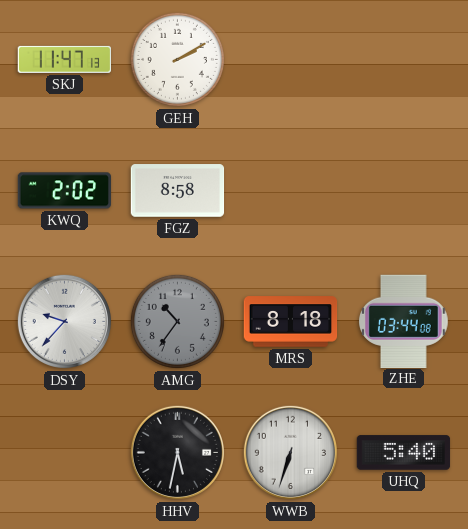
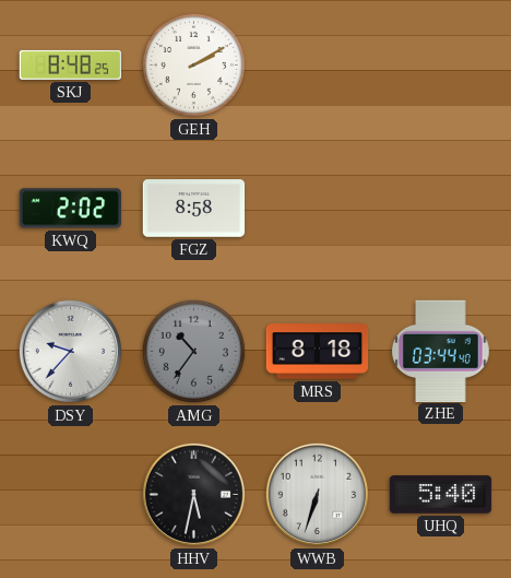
SKJ: 11:47 -> 8:48 (70, 64)
ZHE: 03:44:08 -> 03:44:40 (441, 351)
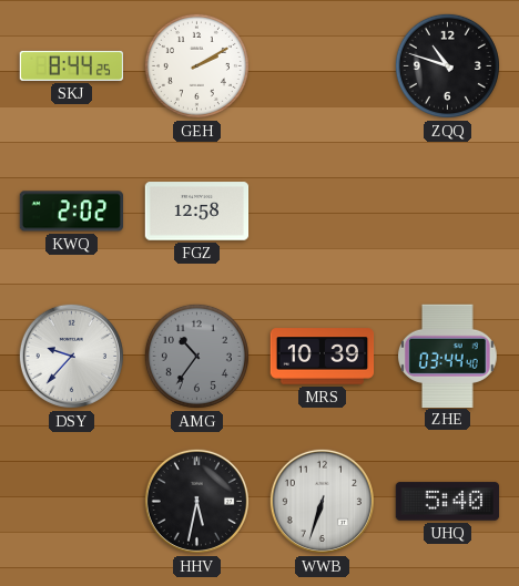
SKJ: 8:48 -> 8:44 (71, 65)
ZQQ: none -> 10:48 (447, 65)
FGZ: 8:58 -> 12:58 (197, 212)
MRS: 8:18 -> 10:39 (323, 357)
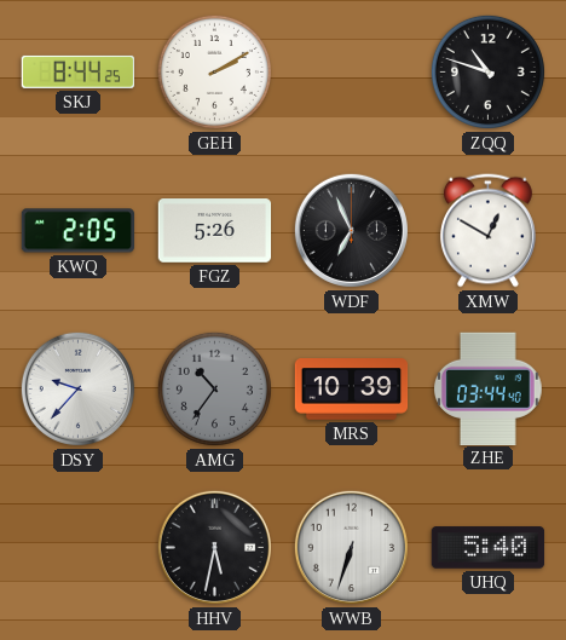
KWQ: 2:02 -> 2:05 (79, 231)
FGZ: 12:58 -> 5:26 (215, 231)
WDF: none -> 6:56 (351, 230)
XMW: none -> 12:50 (487, 231)
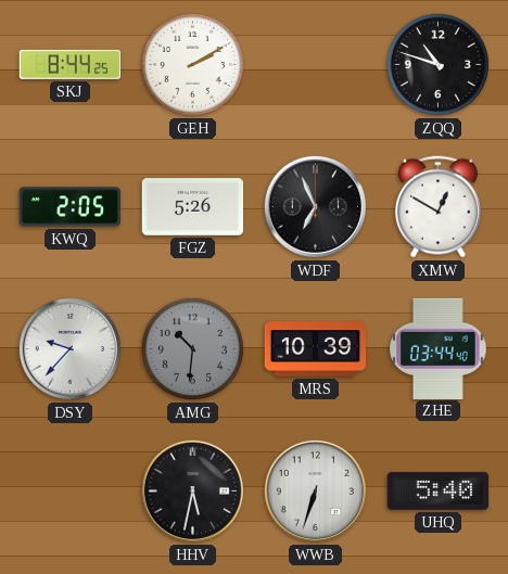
AMG: 10:36 -> 10:31 (192, 348)
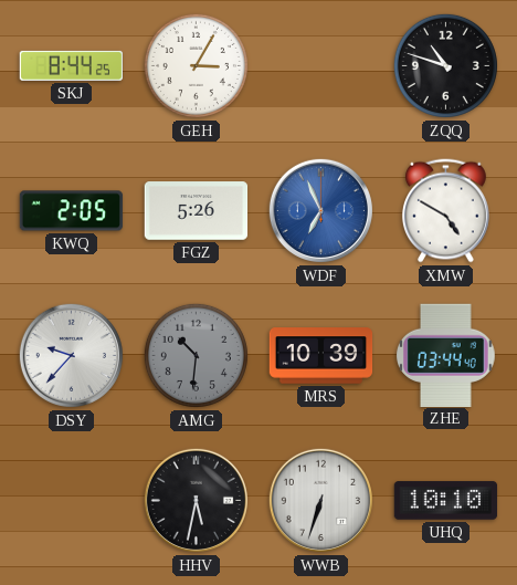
GEH: 2:10 -> 3:05 (196, 65)
WDF dial: black -> blue (320, 210)
XMW: 12:50 -> 4:50 (445, 211)
UHQ: 5:40 -> 10:10 (446, 501)
